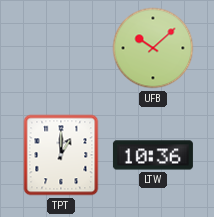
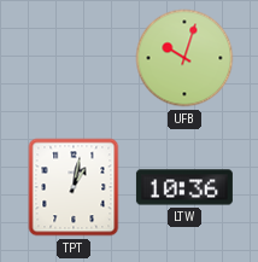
UFB: 10:08 -> 10:03 (184, 58)
TPT: 1:00 -> 1:02 (74, 187)
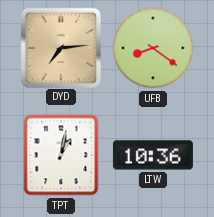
DYD: none -> 7:14 (60, 47)
UFB: 10:03 -> 8:21 (153, 48)
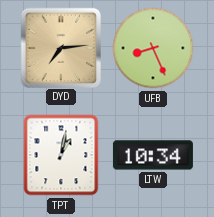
UFB: 8:21 -> 8:26 (153, 48)
LTW: 10:36 -> 10:34 (153, 155)
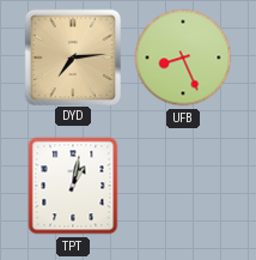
LTW: 10:34 -> none (153, 155)
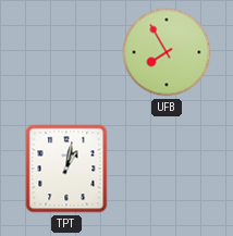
DYD: 7:14 -> none (72, 56)
UFB: 8:26 -> 7:55 (167, 52)
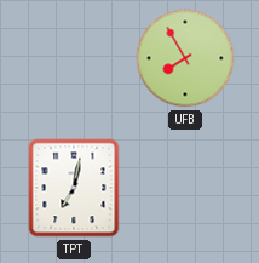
TPT: 1:02 -> 7:02 (74, 188)
